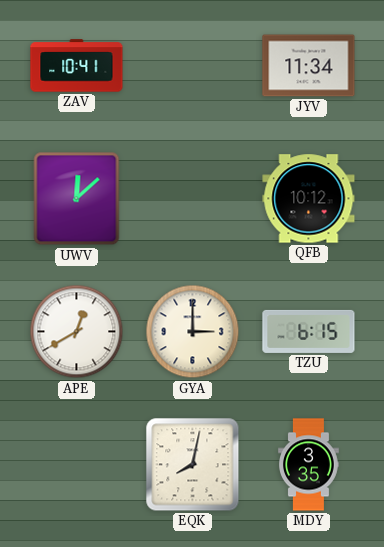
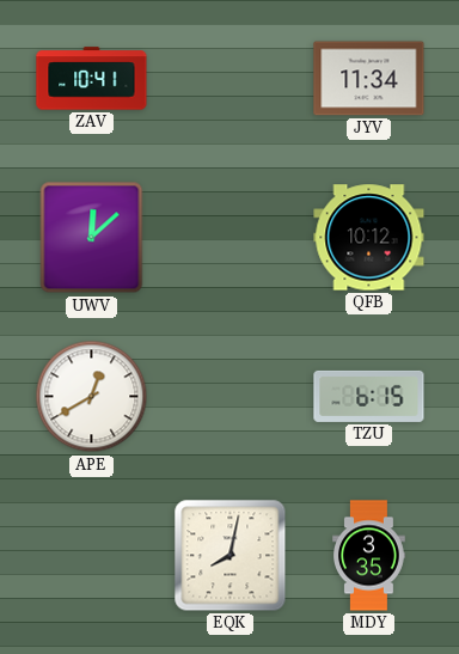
GYA: 3:00 -> none (193, 332)
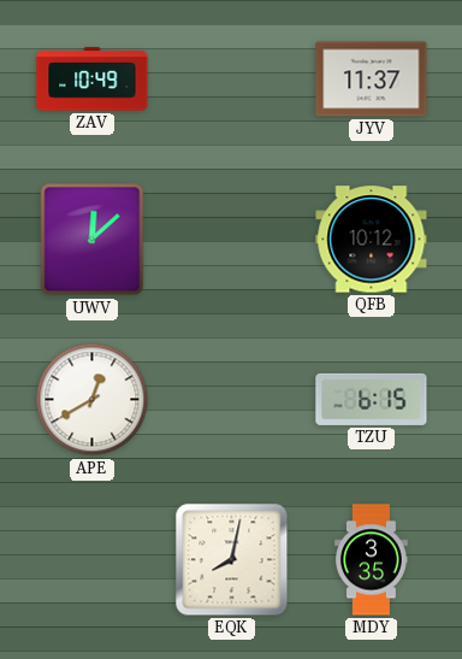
ZAV: 10:41 -> 10:49 (93, 80)
JYV: 11:34 -> 11:37 (372, 80)
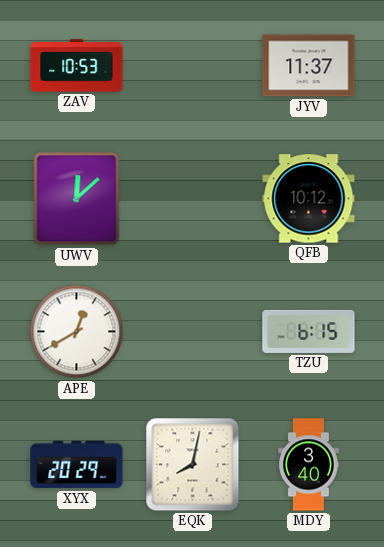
ZAV: 10:49 -> 10:53 (77, 66)
XYX: none -> 20:29 (77, 465)
MDY: 3:35 -> 3:40 (309, 465)
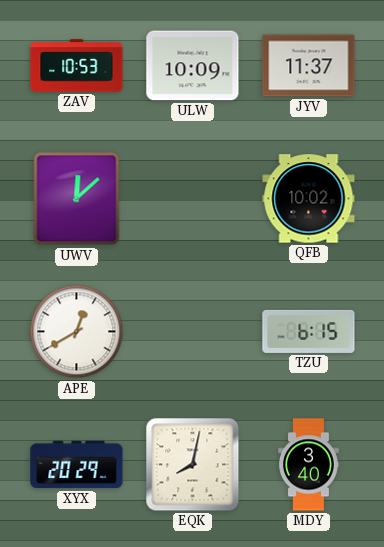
ULW: none -> 10:09 (193, 66)
QFB: 10:12 -> 10:02 (309, 199)
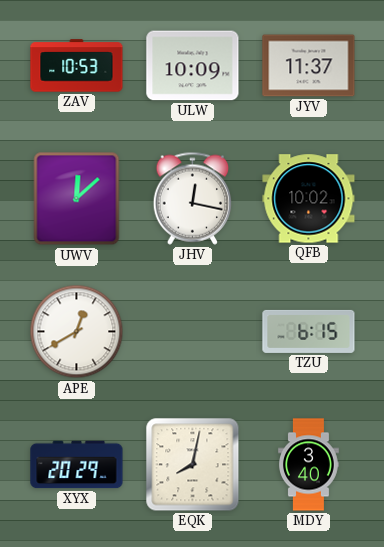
JHV: none -> 12:17 (193, 198)
